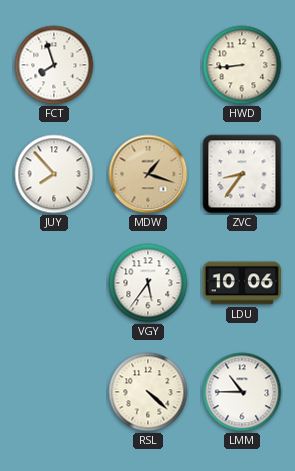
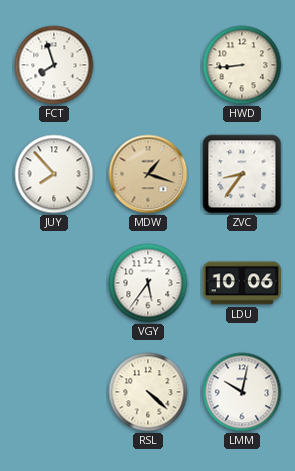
LMM: 10:45 -> 10:02 (242, 392)
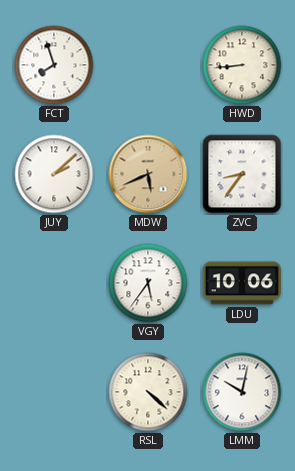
JUY: 7:53 -> 2:08 (54, 174)
MDW: 1:18 -> 5:41 (148, 174)
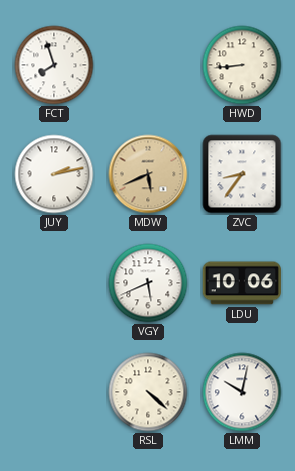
JUY: 2:08 -> 2:13 (54, 174)
VGY: 5:36 -> 5:41 (148, 283)
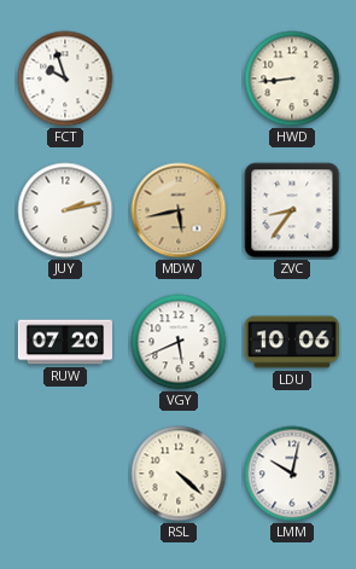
FCT: 7:57 -> 9:57 (65, 79)
MDW: 5:41 -> 5:43 (179, 210)
RUW: none -> 07:20 (64, 342)
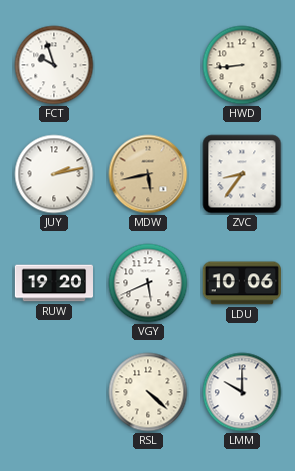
RUW: 07:20 -> 19:20 (53, 283)
LMM: 10:02 -> 10:00 (242, 392)
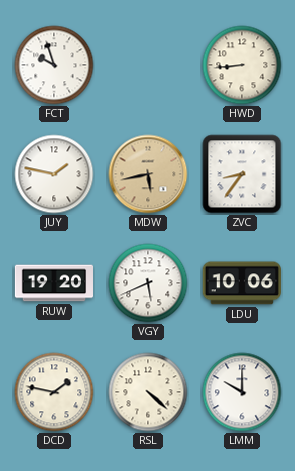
JUY: 2:13 -> 1:47 (54, 174)
DCD: none -> 1:47 (54, 392)
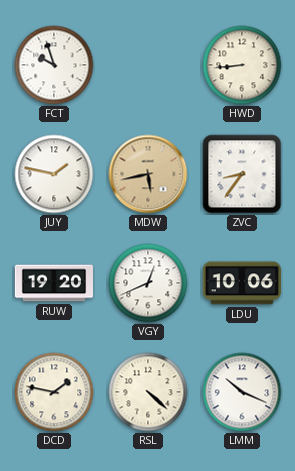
VGY: 5:41 -> 12:41 (148, 283)
LMM: 10:00 -> 10:19 (242, 392)
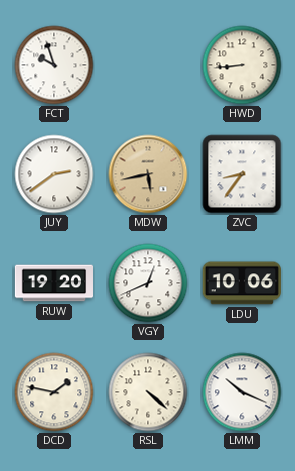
JUY: 1:47 -> 2:39 (54, 174)
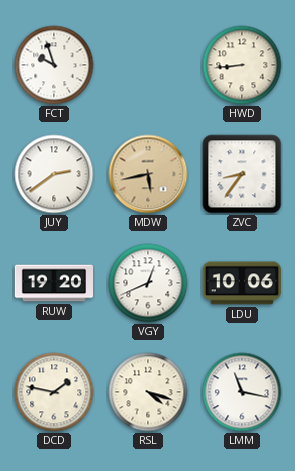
RSL: 4:22 -> 4:18 (148, 392)
LMM: 10:19 -> 11:17 (242, 392)
